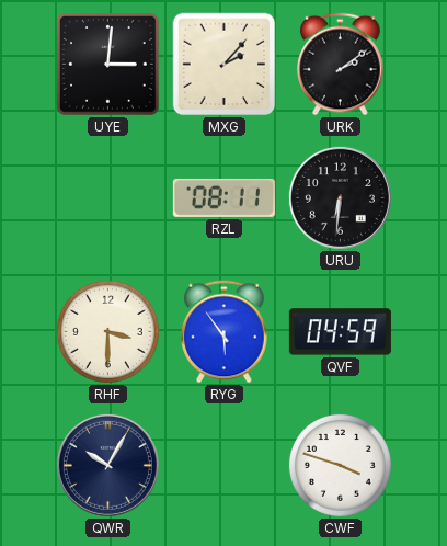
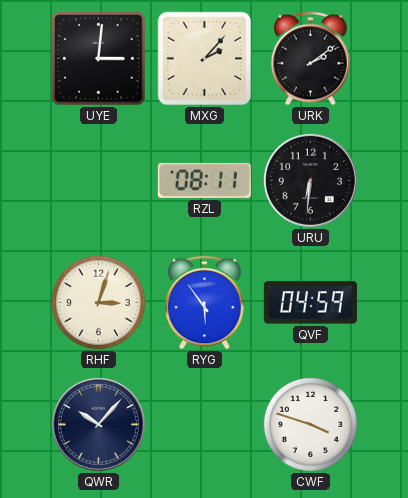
RHF: 3:30 -> 3:03 (98, 302)
QWR: 10:05 -> 10:07 (98, 424)
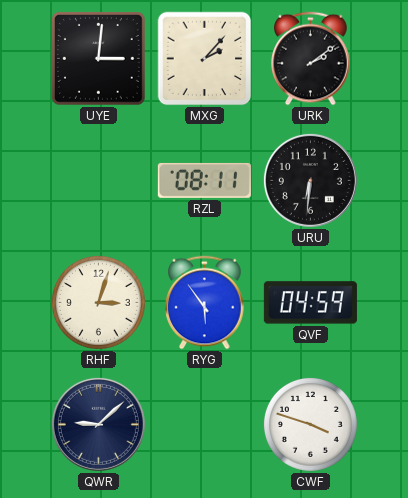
QWR: 10:07 -> 9:08 (98, 424)
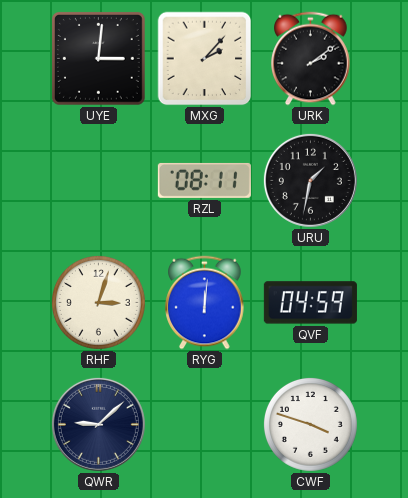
URU: 6:31 -> 1:32 (310, 180)
RYG: 5:54 -> 12:01 (205, 303)
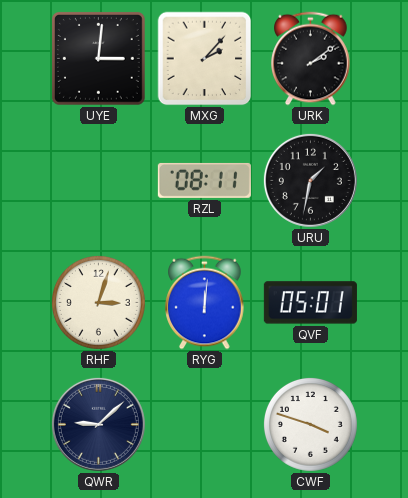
QVF: 04:59 -> 05:01 (310, 303)
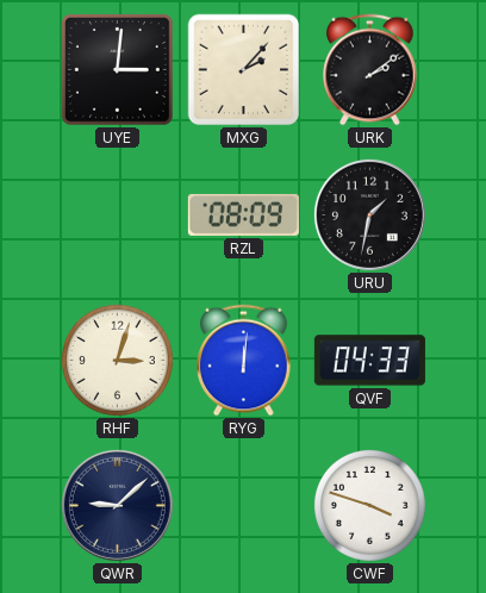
RZL: 08:11 -> 08:09 (243, 214)
QVF: 05:01 -> 04:33 (369, 361)
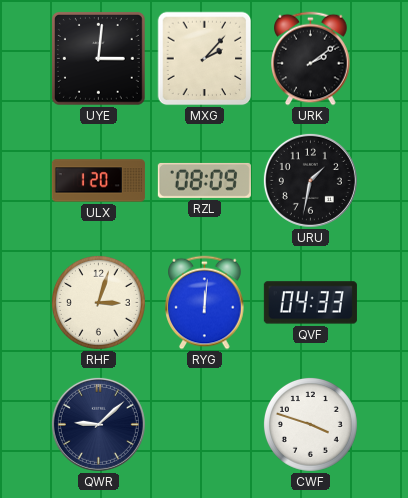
ULX: none -> 1:20 (98, 181)
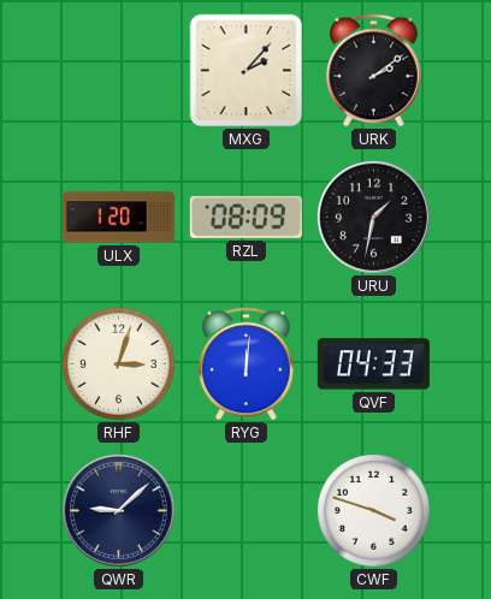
UYE: 3:01 -> none (98, 58)
